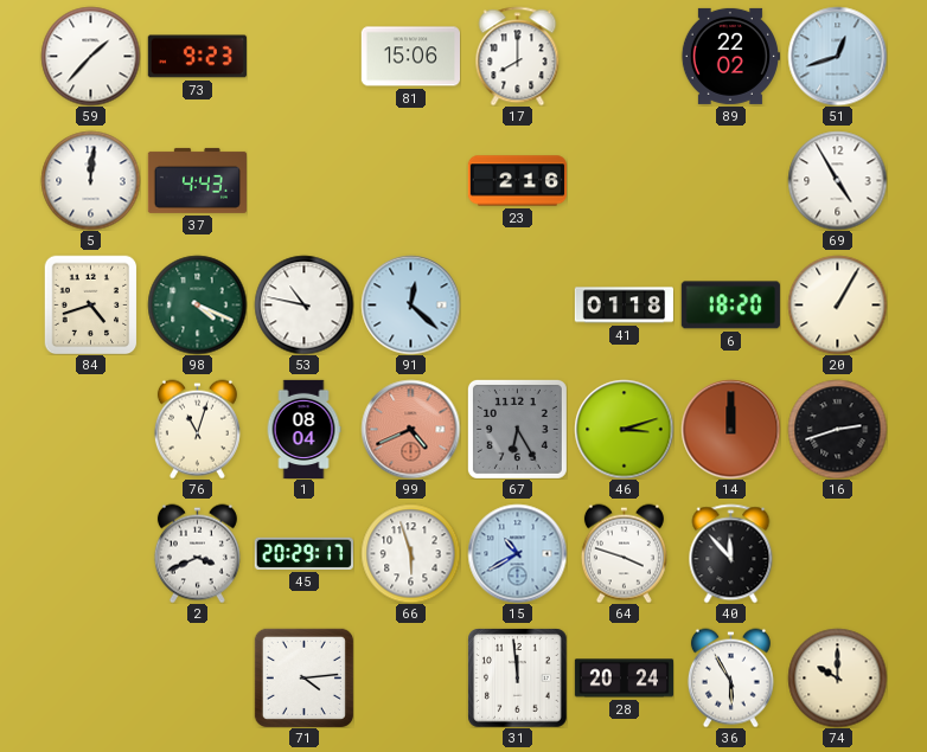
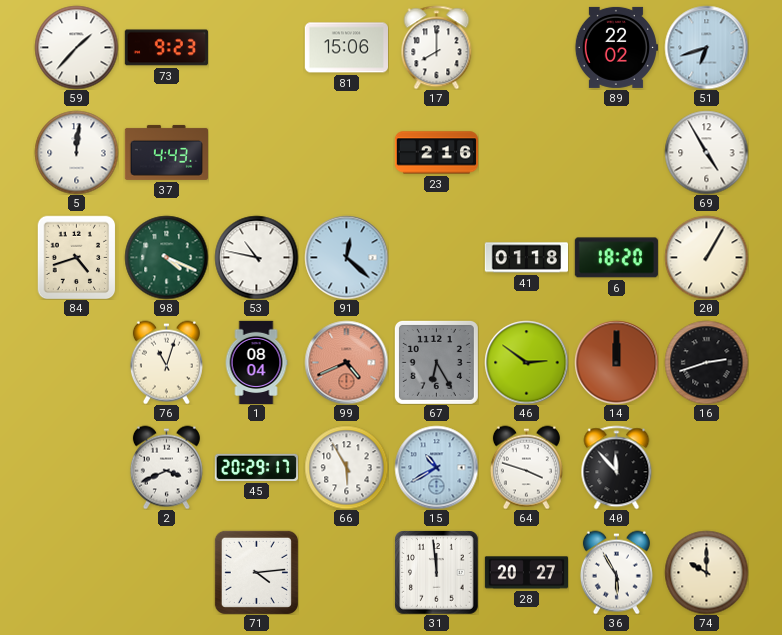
51: 12:42 -> 6:42 (706, 47)
46: 3:12 -> 2:51 (526, 362)
66: 5:57 -> 5:55 (346, 467)
28: 20:24 -> 20:27 (526, 573)
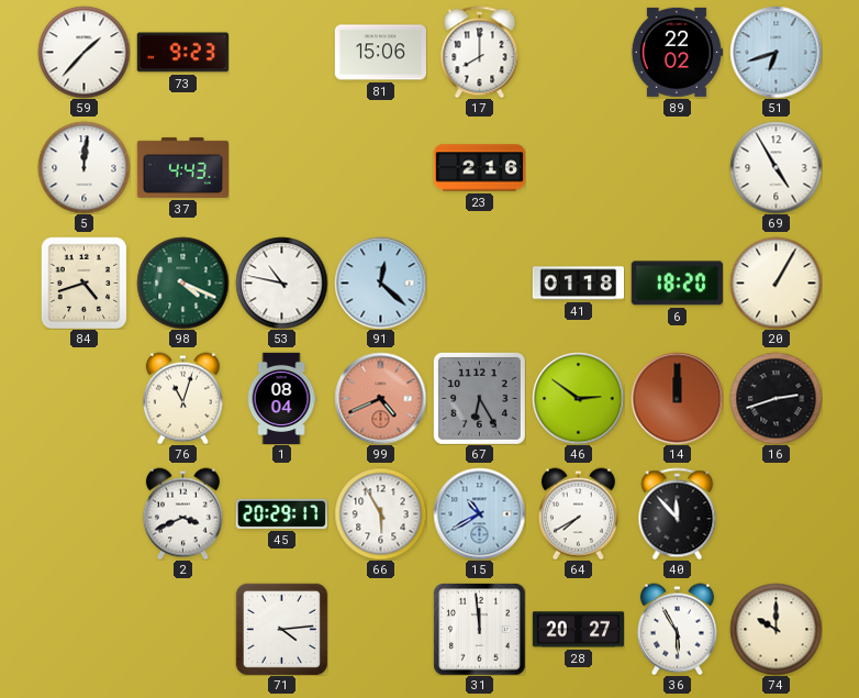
64: 3:48 -> 7:40 (578, 513)
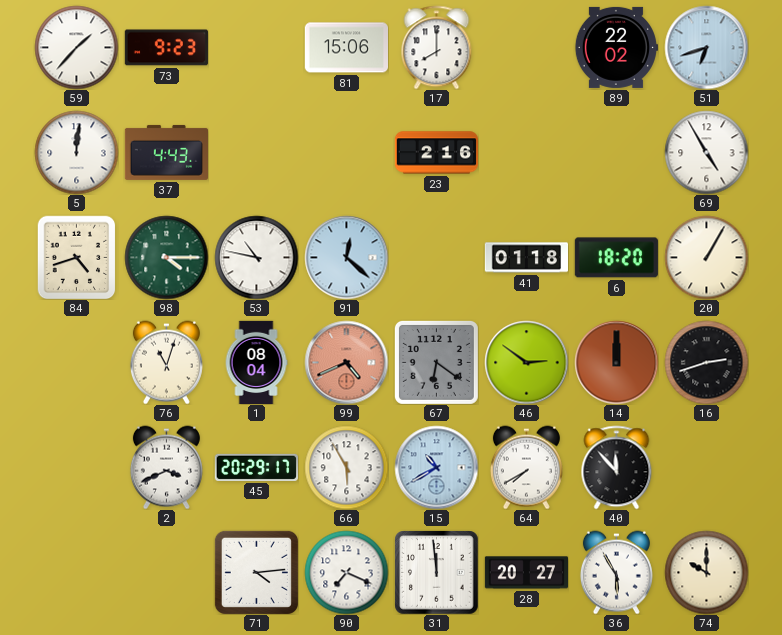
98: 4:19 -> 4:15 (166, 257)
67: 6:25 -> 6:21 (436, 362)
90: none -> 7:19 (346, 572)
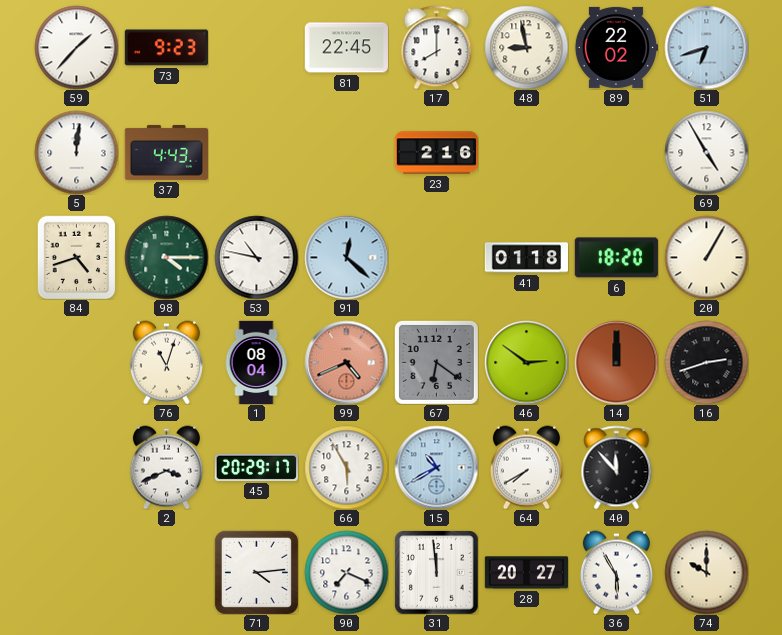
81: 15:06 -> 22:45 (346, 48)
48: none -> 8:58 (526, 47)
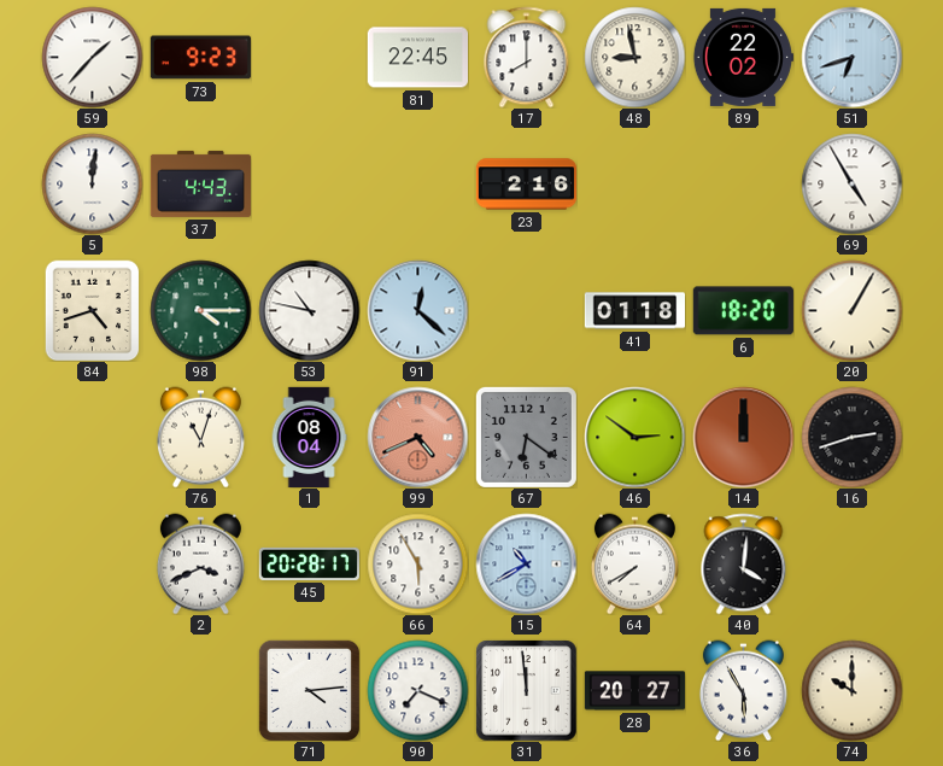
45: 20:29 -> 20:28 (309, 563)
40: 11:53 -> 4:01 (744, 563)
